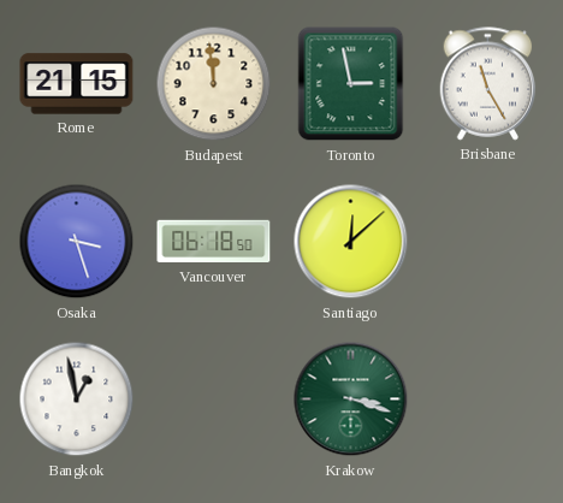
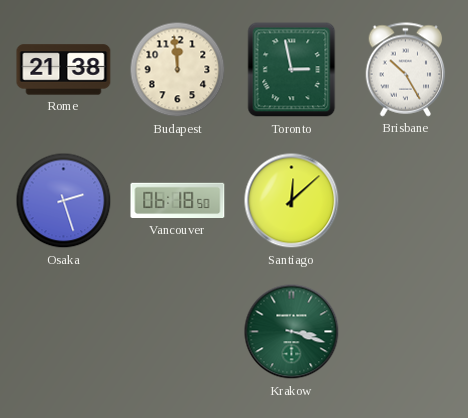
Rome: 21:15 -> 21:38 (64, 70)
Brisbane: 11:25 -> 10:25 (406, 70)
Osaka: 3:27 -> 2:27 (64, 201)
Bangkok: 12:58 -> none (77, 400)
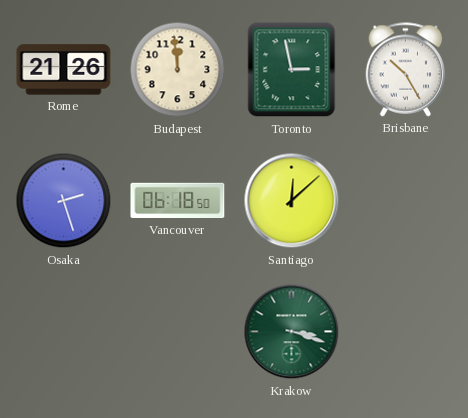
Rome: 21:38 -> 21:26 (64, 70)
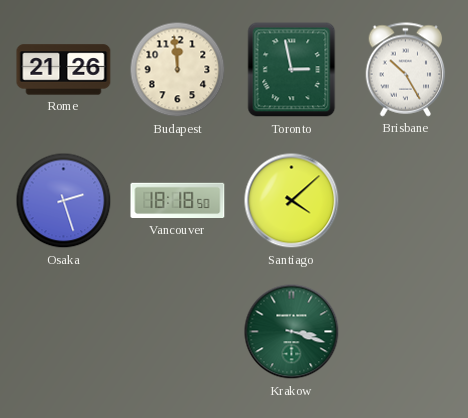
Vancouver: 06:18 -> 18:18 (178, 201)
Santiago: 12:08 -> 4:08 (292, 201)
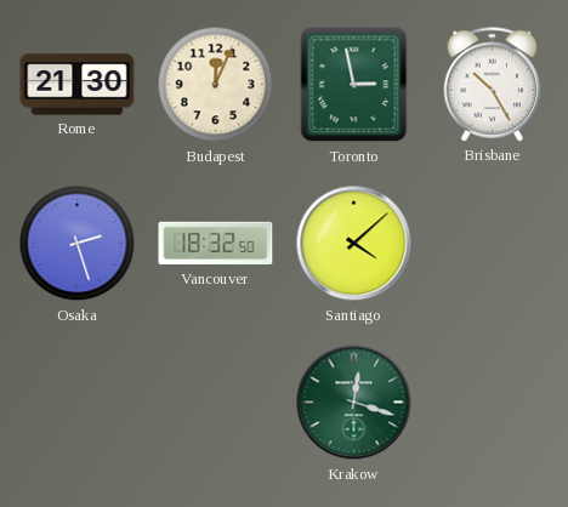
Rome: 21:26 -> 21:30 (78, 85)
Budapest: 11:59 -> 12:04 (216, 85)
Vancouver: 18:18 -> 18:32 (216, 244)
Krakow: 3:18 -> 12:18 (354, 403)
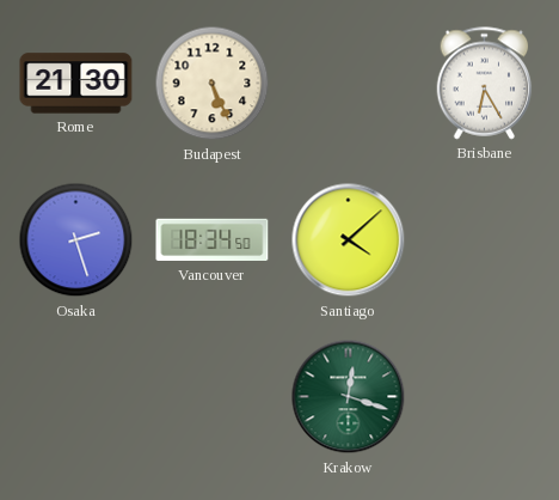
Budapest: 12:04 -> 5:26 (213, 84)
Toronto: 2:58 -> none (354, 85)
Brisbane: 10:25 -> 6:25 (485, 84)
Vancouver: 18:32 -> 18:34 (213, 240)
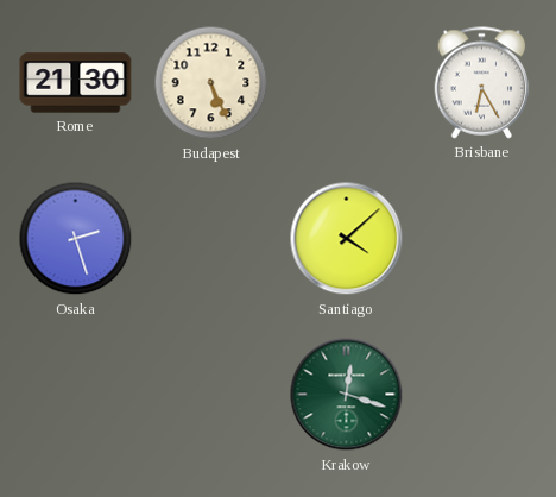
Vancouver: 18:34 -> none (213, 240)
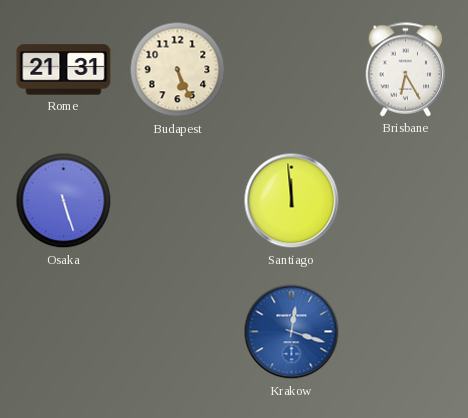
Rome: 21:30 -> 21:31 (64, 70)
Osaka: 2:27 -> 5:27 (64, 201)
Santiago: 4:08 -> 11:59 (292, 201)
Krakow dial: green -> blue (292, 332)
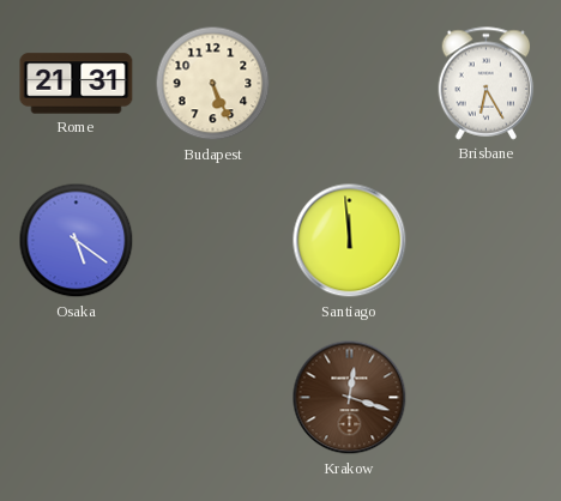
Osaka: 5:27 -> 5:21 (77, 241)
Krakow dial: blue -> brown (350, 398)
